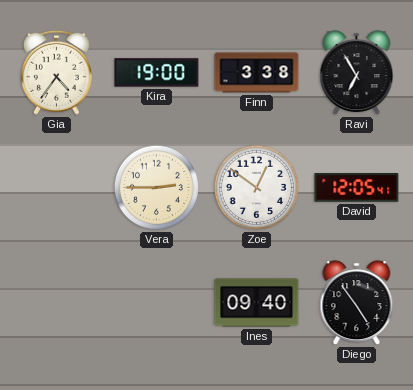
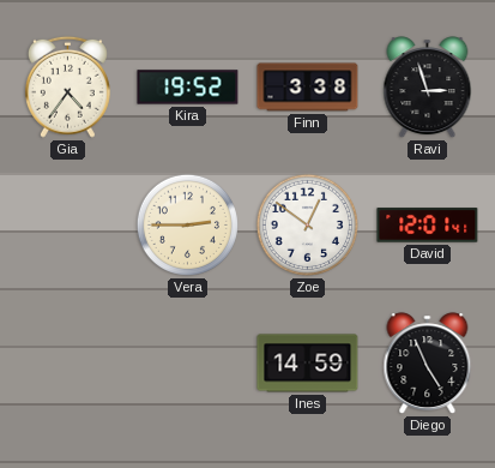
Kira: 19:00 -> 19:52 (188, 88)
Ravi: 6:55 -> 2:57 (428, 88)
David: 12:05 -> 12:01 (428, 226)
Ines: 09:40 -> 14:59 (308, 364)
Diego: 4:54 -> 4:56 (428, 364)
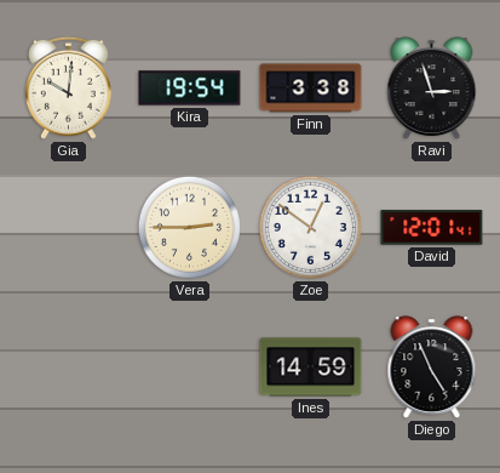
Gia: 4:36 -> 10:01 (68, 87)
Kira: 19:52 -> 19:54 (190, 89)
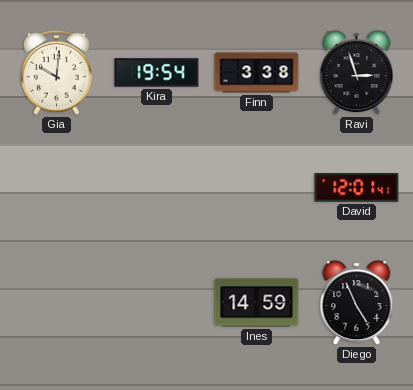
Vera: 2:45 -> none (189, 227)
Zoe: 12:51 -> none (310, 227)
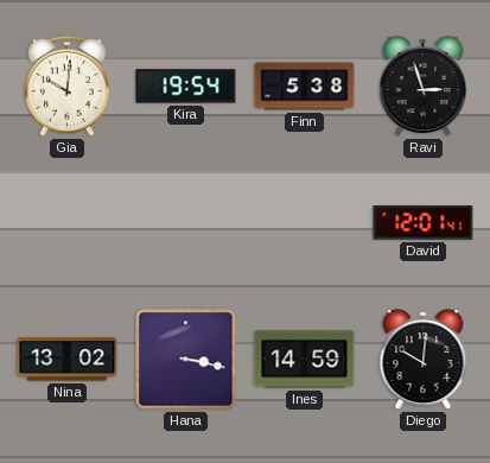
Finn: 3:38 -> 5:38 (305, 87)
Nina: none -> 13:02 (68, 360)
Hana: none -> 3:17 (186, 360)
Diego: 4:56 -> 10:01 (424, 360)
